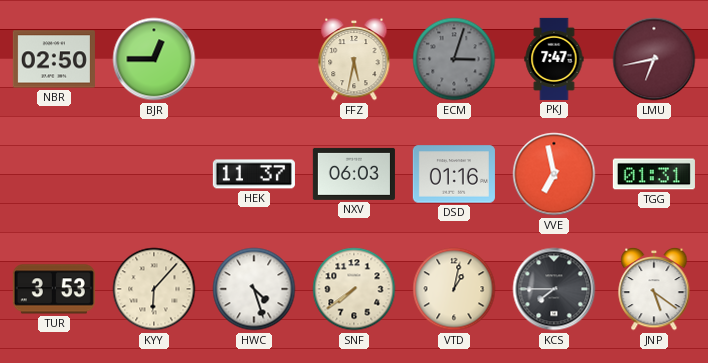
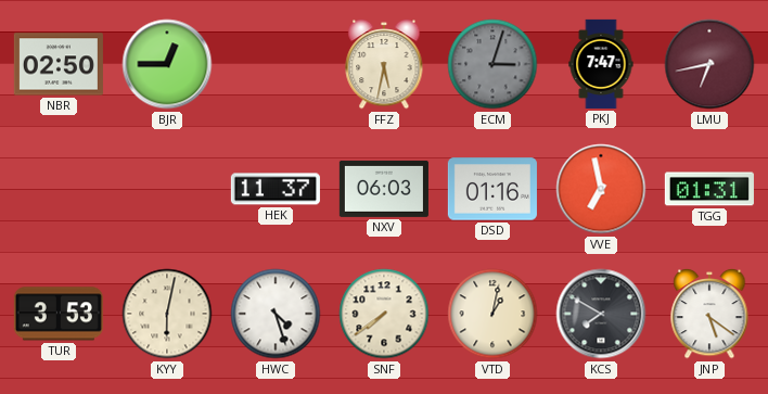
KYY: 6:07 -> 6:02 (167, 314)
KCS: 7:45 -> 7:50 (601, 314)
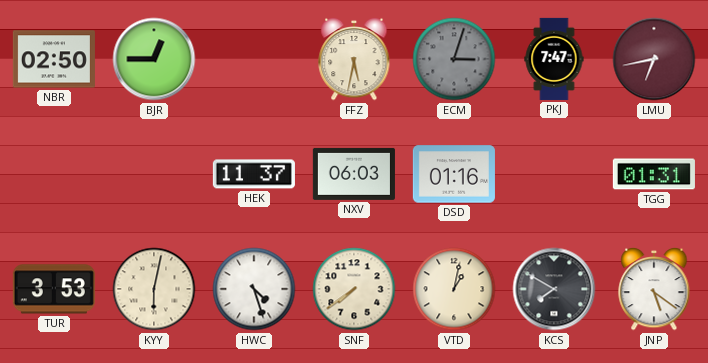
VVE: 6:58 -> none (601, 189)
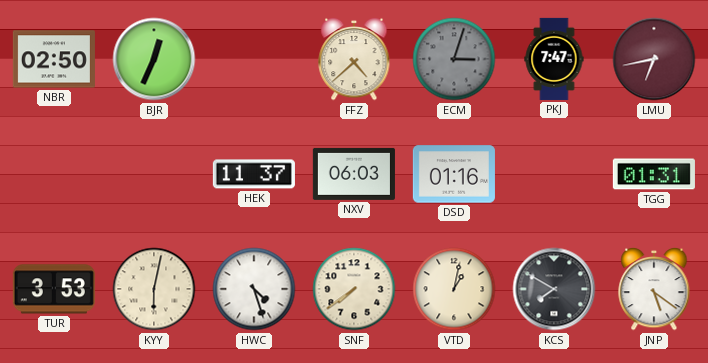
BJR: 12:45 -> 12:34 (154, 59)
FFZ: 5:32 -> 4:38 (354, 59)
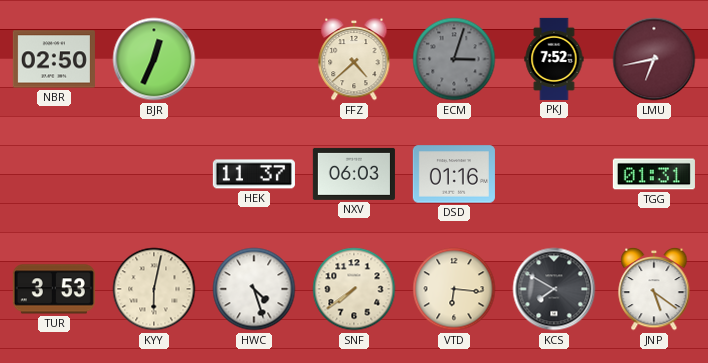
PKJ: 7:47 -> 7:52 (554, 59)
VTD: 1:02 -> 6:16 (454, 289)
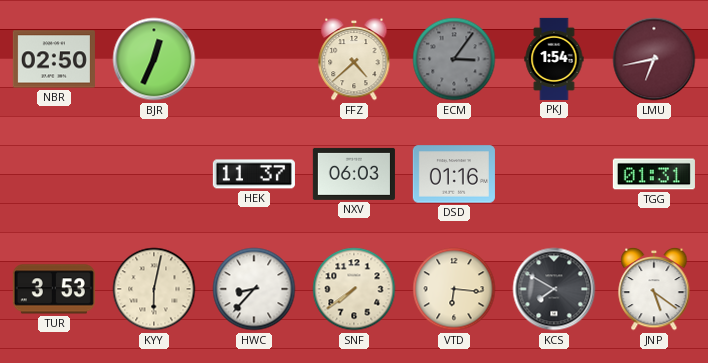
ECM: 3:03 -> 3:06 (454, 59)
PKJ: 7:52 -> 1:54 (554, 59)
HWC: 4:27 -> 8:37 (254, 289)
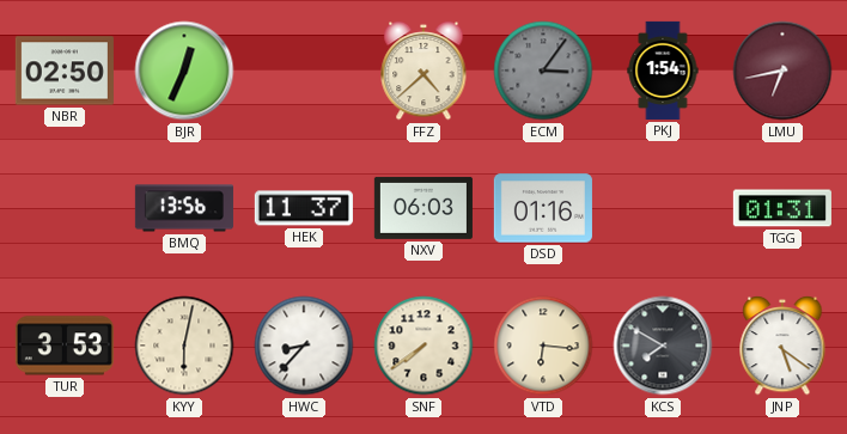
BMQ: none -> 13:56 (184, 208)
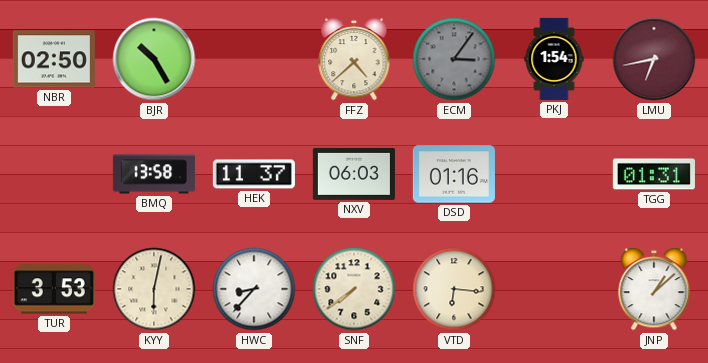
BJR: 12:34 -> 10:25 (154, 59)
BMQ: 13:56 -> 13:58 (154, 174)
KCS: 7:50 -> none (663, 346)
JNP: 5:21 -> 1:08 (654, 289)
